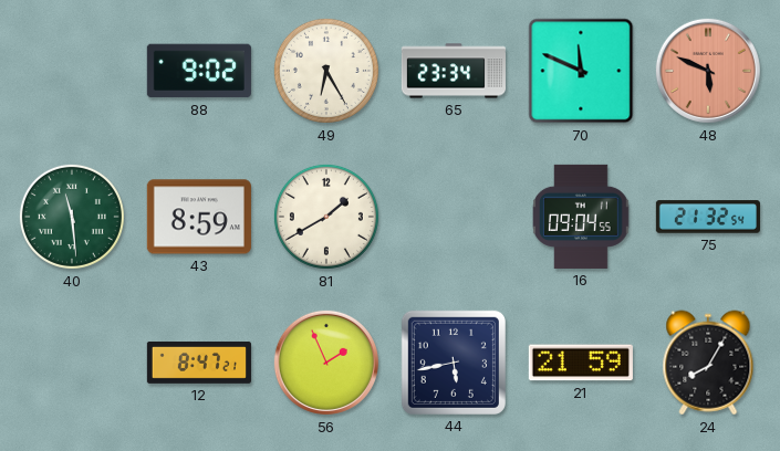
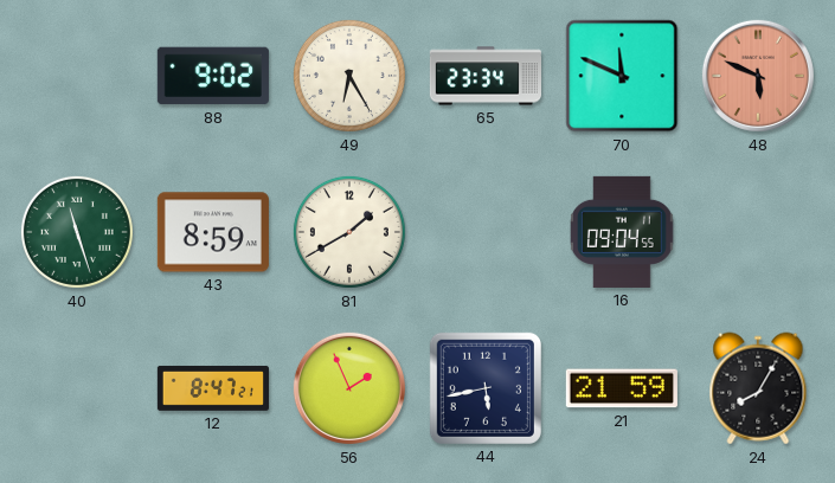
40: 11:29 -> 11:27 (77, 232)
75: 21:32 -> none (708, 217)
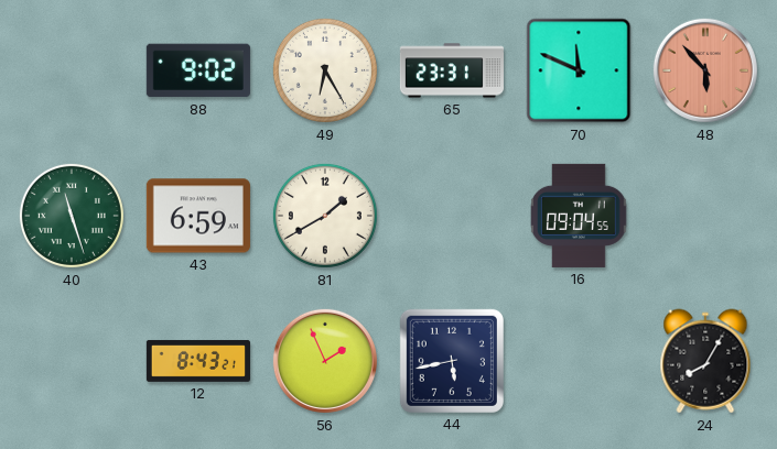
65: 23:34 -> 23:31 (451, 70)
48: 5:49 -> 5:53 (705, 70)
43: 8:59 -> 6:59 (198, 216)
12: 8:47 -> 8:43 (198, 361)
21: 21:59 -> none (622, 388)
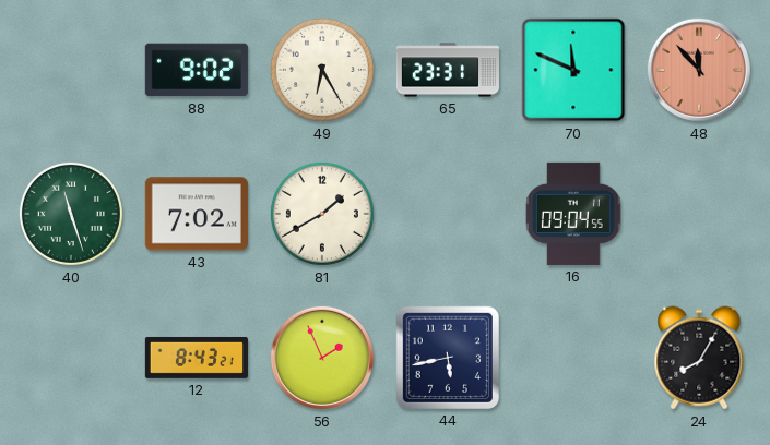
48: 5:53 -> 11:53 (699, 70)
43: 6:59 -> 7:02 (197, 214)
